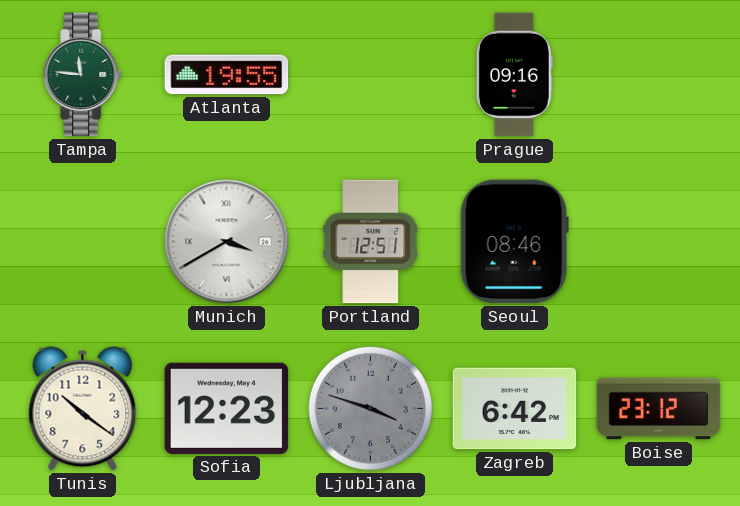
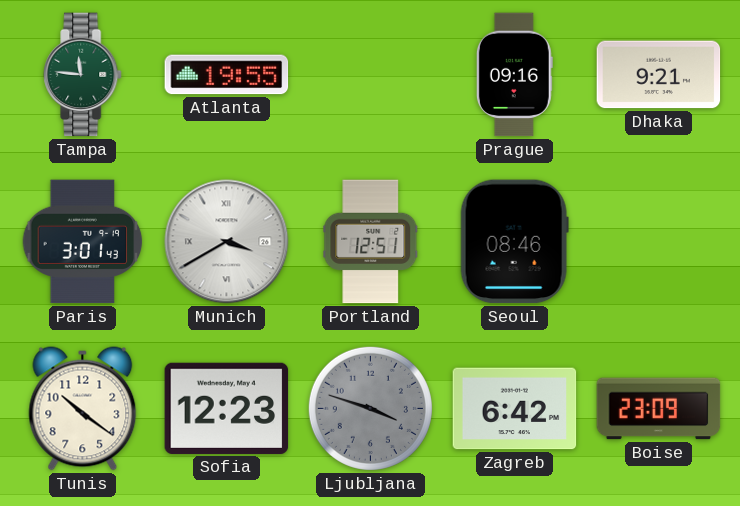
Dhaka: none -> 9:21 (659, 75)
Paris: none -> 3:01 (83, 242)
Boise: 23:12 -> 23:09 (659, 409)
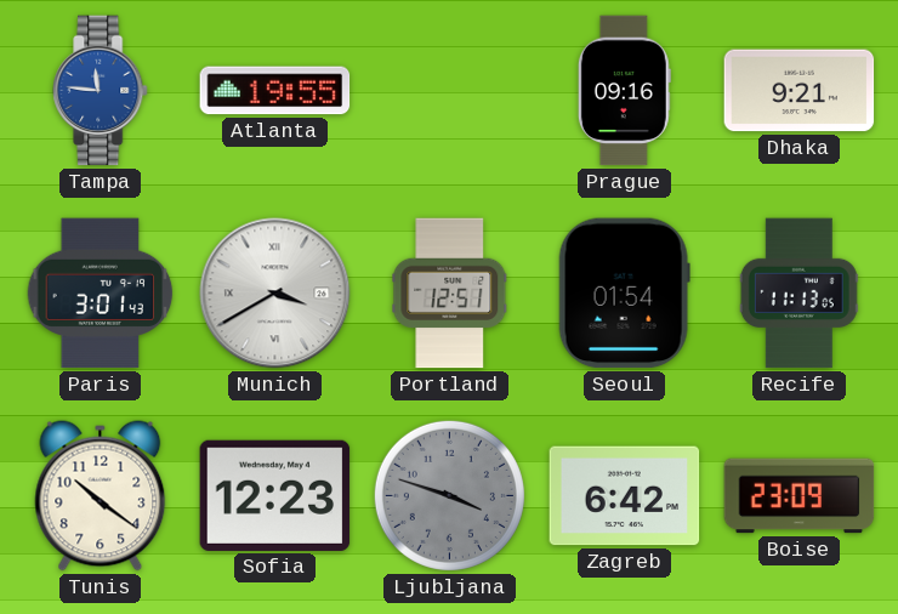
Tampa dial: green -> blue (101, 91)
Seoul: 08:46 -> 01:54 (624, 294)
Recife: none -> 11:13 (798, 294)
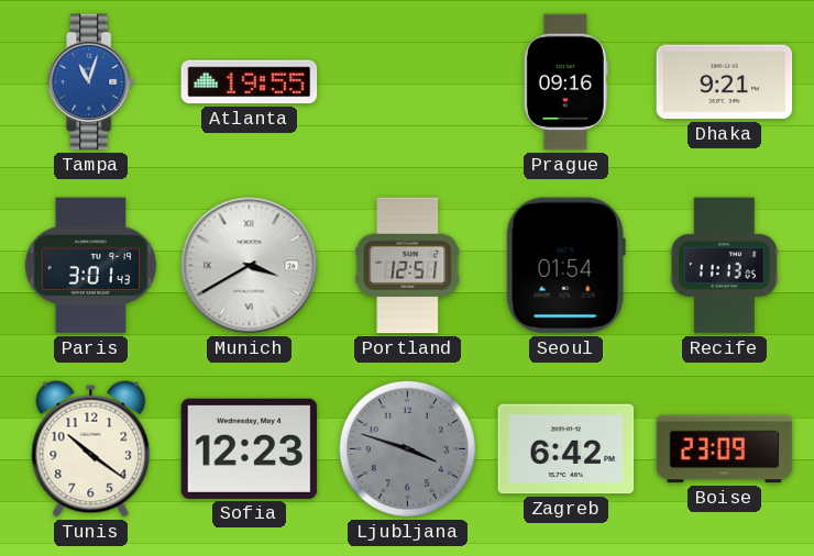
Tampa: 11:46 -> 11:03 (91, 82)
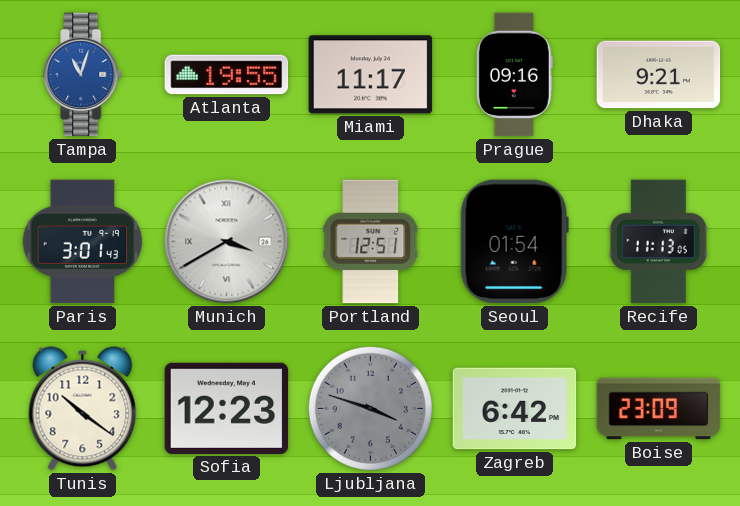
Miami: none -> 11:17 (371, 75)
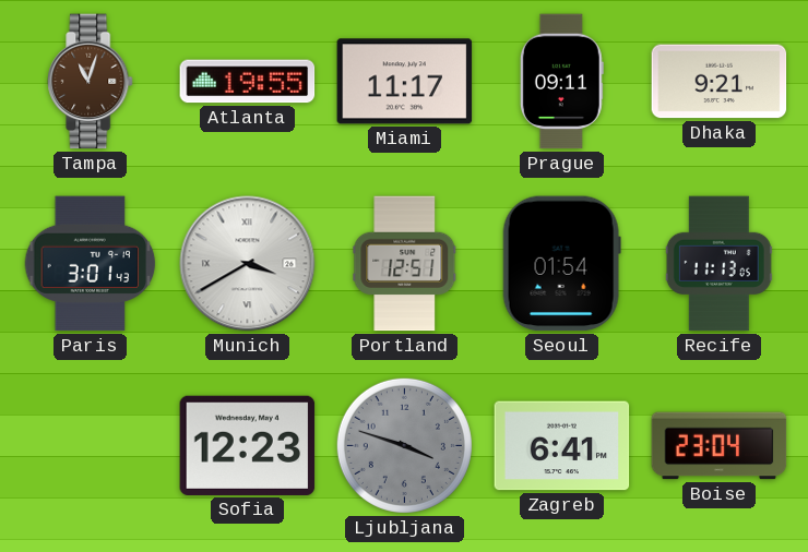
Tampa dial: blue -> brown (91, 82)
Prague: 09:16 -> 09:11 (561, 82)
Tunis: 10:21 -> none (83, 409)
Zagreb: 6:42 -> 6:41 (562, 446)
Boise: 23:09 -> 23:04 (720, 446)
